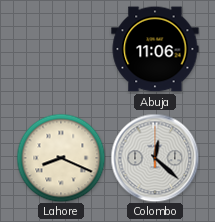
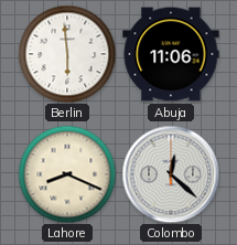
Berlin: none -> 5:59 (67, 54)
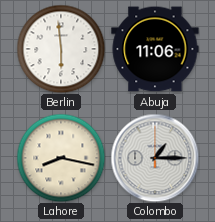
Lahore: 8:19 -> 8:17 (61, 158)
Colombo: 12:22 -> 1:15 (155, 158)
